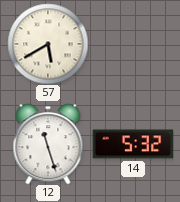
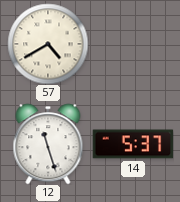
57: 5:40 -> 4:40 (48, 44)
14: 5:32 -> 5:37 (133, 144)
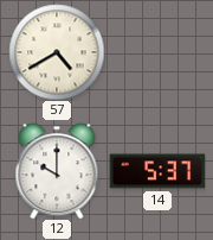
12: 11:27 -> 10:00 (57, 171)
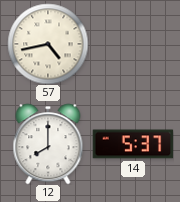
57: 4:40 -> 4:43 (48, 44)
12: 10:00 -> 8:00 (48, 144)
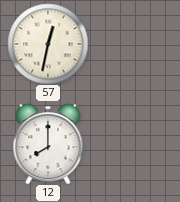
57: 4:43 -> 12:32 (48, 44)
14: 5:37 -> none (133, 144)
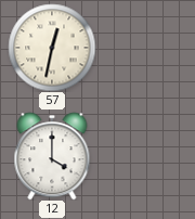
12: 8:00 -> 4:00 (52, 156)
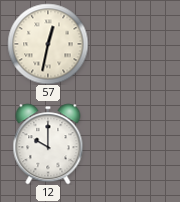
12: 4:00 -> 10:00 (48, 144)
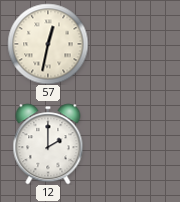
12: 10:00 -> 2:00 (48, 144)
